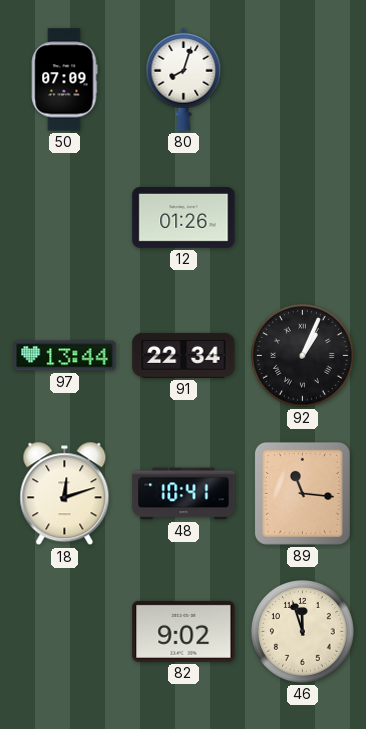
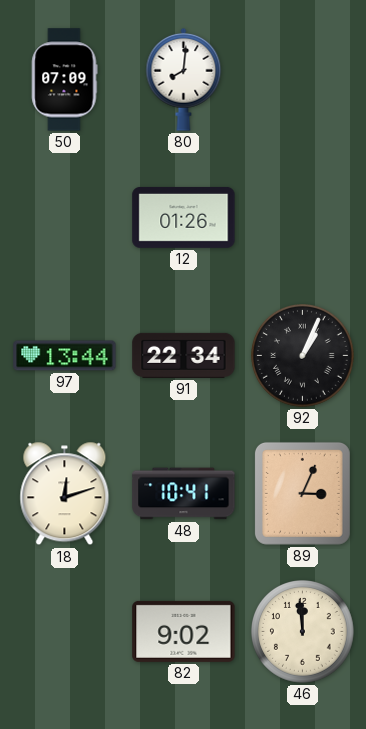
80: 8:03 -> 8:01 (184, 79)
89: 11:16 -> 3:04 (302, 493)
46: 11:57 -> 11:59 (303, 632)
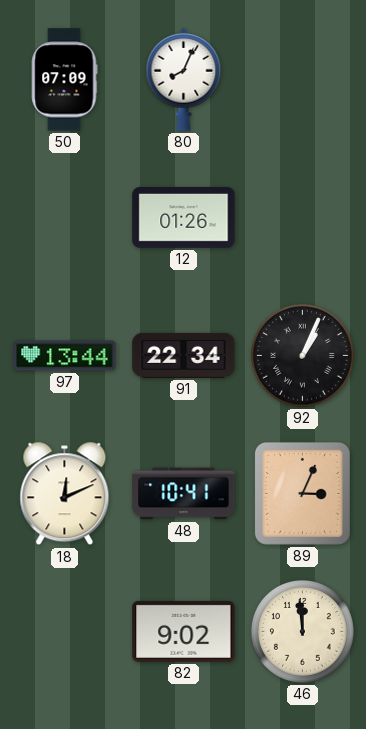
80: 8:01 -> 8:04 (184, 79)
18: 12:12 -> 12:11 (65, 494)
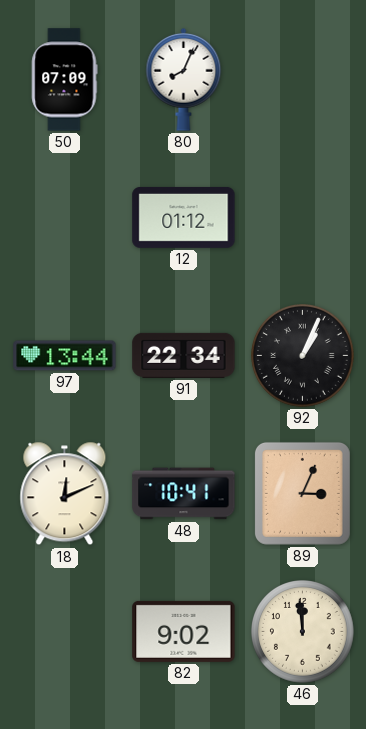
12: 01:26 -> 01:12 (184, 217)
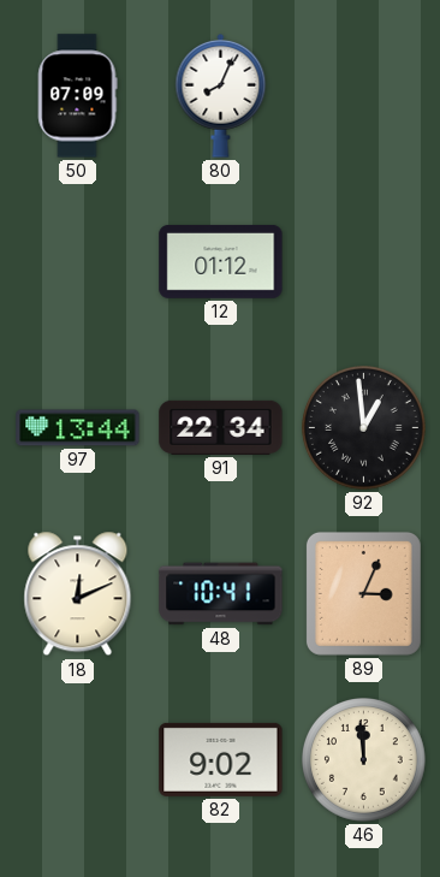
92: 1:04 -> 12:59 (364, 428)
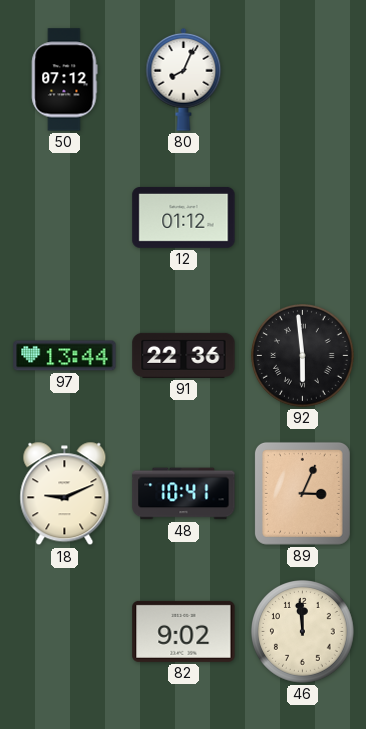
50: 07:09 -> 07:12 (64, 80)
91: 22:34 -> 22:36 (184, 355)
92: 12:59 -> 5:59 (303, 356)
18: 12:11 -> 9:11 (65, 494)
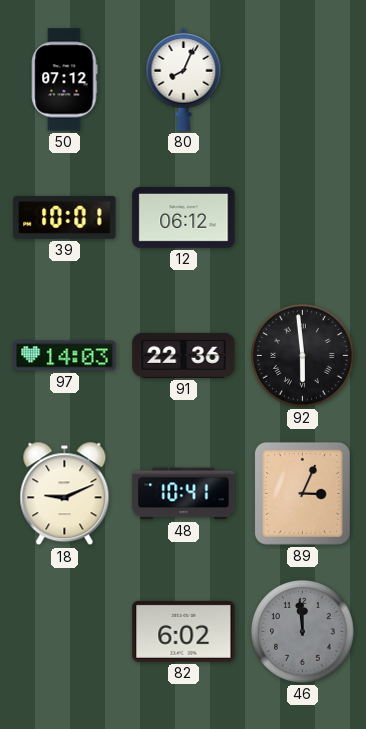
39: none -> 10:01 (65, 217)
12: 01:12 -> 06:12 (184, 217)
97: 13:44 -> 14:03 (65, 356)
82: 9:02 -> 6:02 (184, 631)
46 dial: cream -> grey (303, 632)
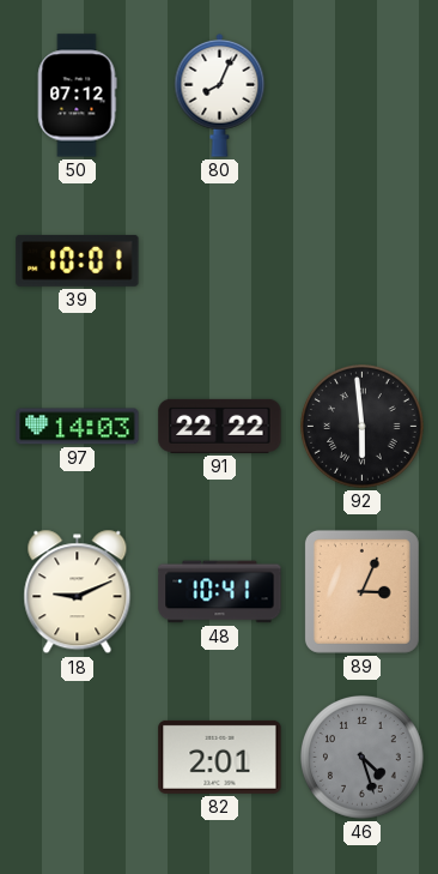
12: 06:12 -> none (184, 217)
91: 22:36 -> 22:22 (220, 426)
82: 6:02 -> 2:01 (220, 757)
46: 11:59 -> 4:27 (363, 758)
